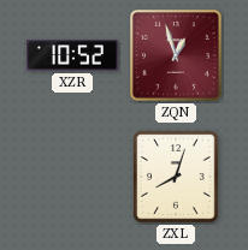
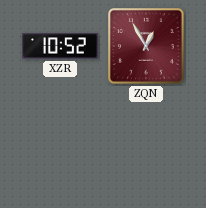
ZQN: 12:57 -> 12:55 (147, 47)
ZXL: 8:03 -> none (177, 177)
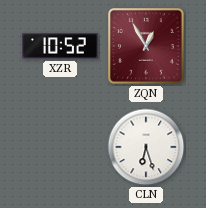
CLN: none -> 6:27 (146, 147)
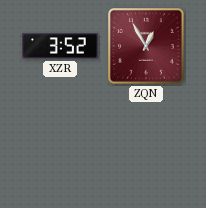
XZR: 10:52 -> 3:52 (61, 46)
CLN: 6:27 -> none (146, 147)
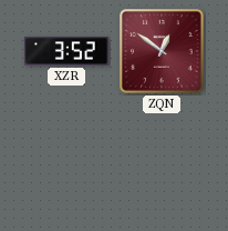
ZQN: 12:55 -> 12:51 (163, 52)
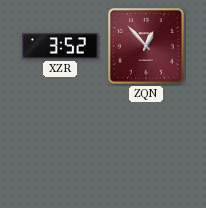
ZQN: 12:51 -> 12:53 (147, 47)
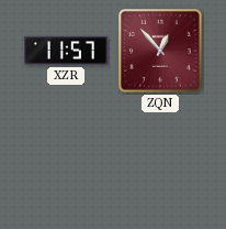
XZR: 3:52 -> 11:57 (67, 51)
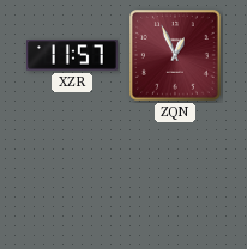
ZQN: 12:53 -> 12:56 (176, 56)
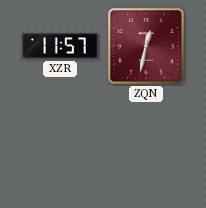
ZQN: 12:56 -> 12:32 (147, 47)
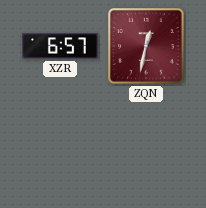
XZR: 11:57 -> 6:57 (61, 46)
